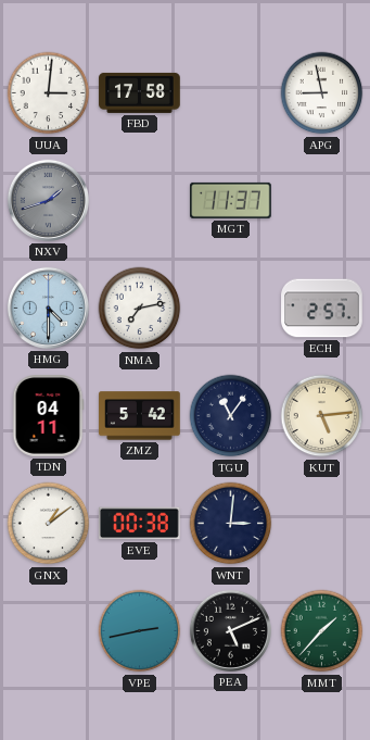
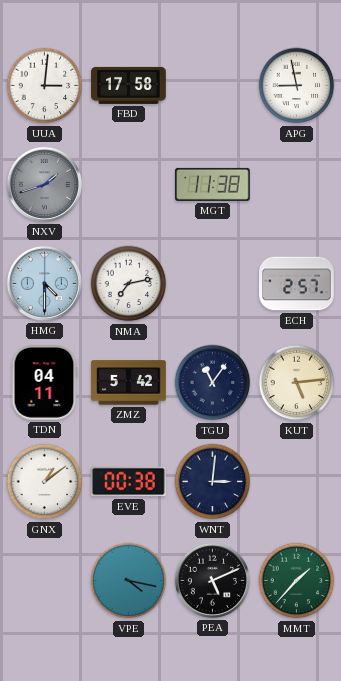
MGT: 11:37 -> 11:38 (213, 184)
VPE: 2:43 -> 4:17 (129, 581)
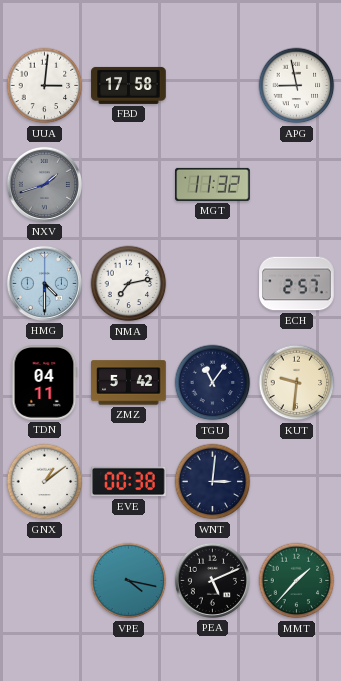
MGT: 11:38 -> 11:32 (213, 184)
KUT: 5:14 -> 9:31 (297, 383)
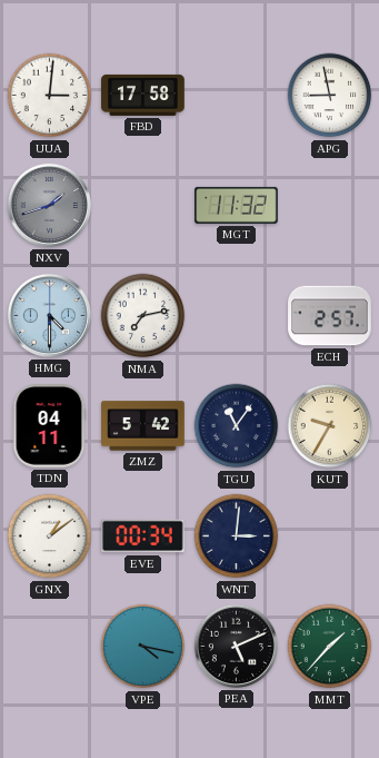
KUT: 9:31 -> 9:35 (330, 426)
EVE: 00:38 -> 00:34 (143, 536)
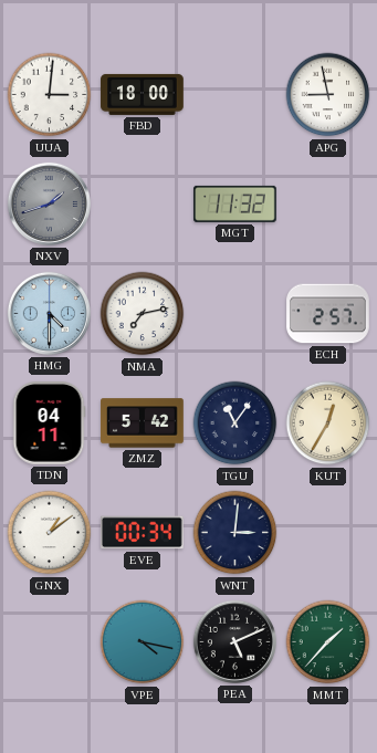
FBD: 17:58 -> 18:00 (143, 94)
KUT: 9:35 -> 12:35 (328, 423)
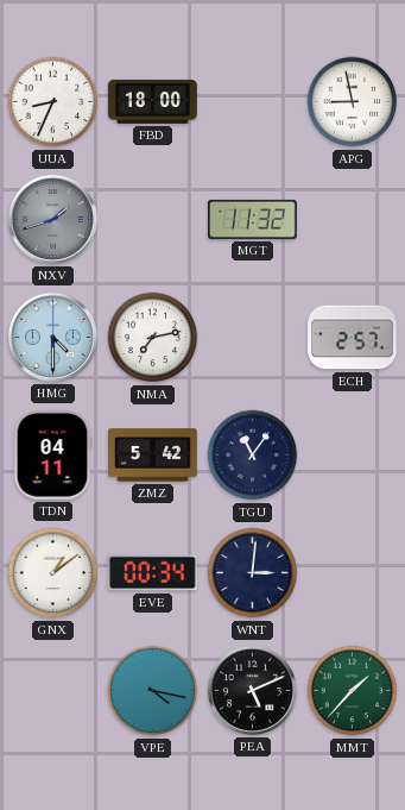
UUA: 3:01 -> 8:34 (53, 102)
KUT: 12:35 -> none (328, 423)
